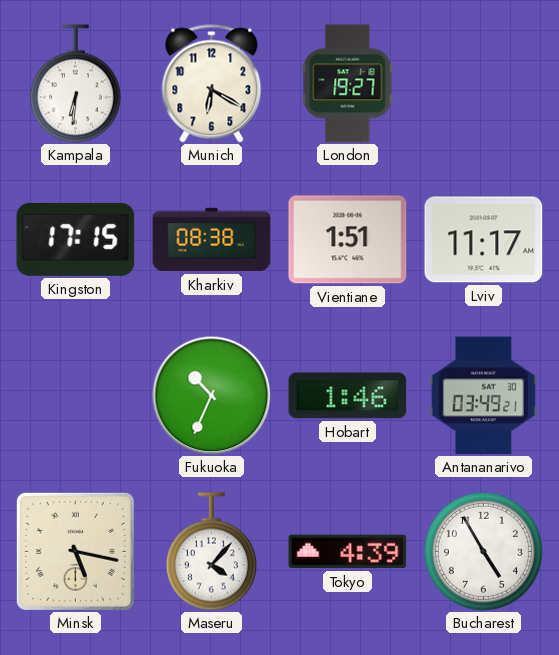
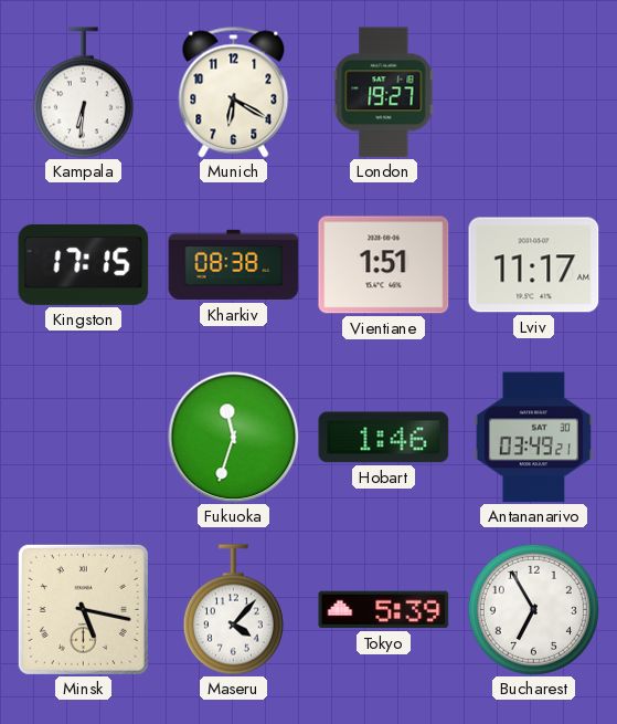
Fukuoka: 10:34 -> 11:33 (234, 438)
Tokyo: 4:39 -> 5:39 (384, 610)
Bucharest: 4:55 -> 6:55 (533, 609)
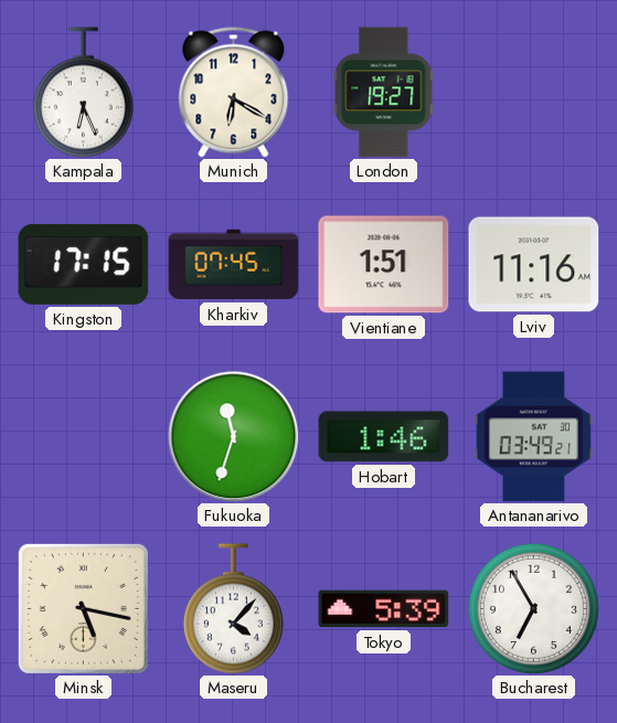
Kampala: 6:31 -> 6:26 (83, 93)
Kharkiv: 08:38 -> 07:45 (234, 265)
Lviv: 11:17 -> 11:16 (534, 265)
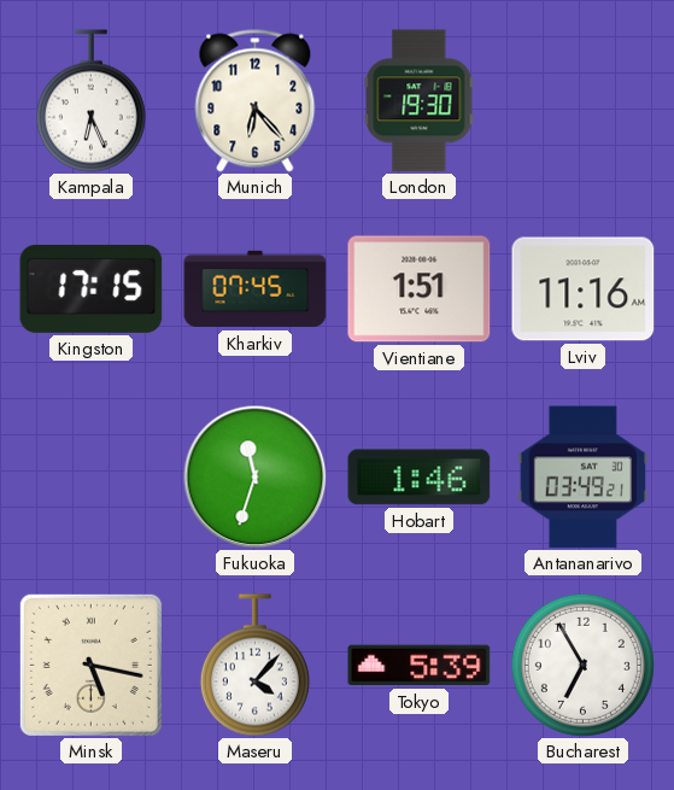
Munich: 6:20 -> 6:23 (256, 101)
London: 19:27 -> 19:30 (420, 101)
